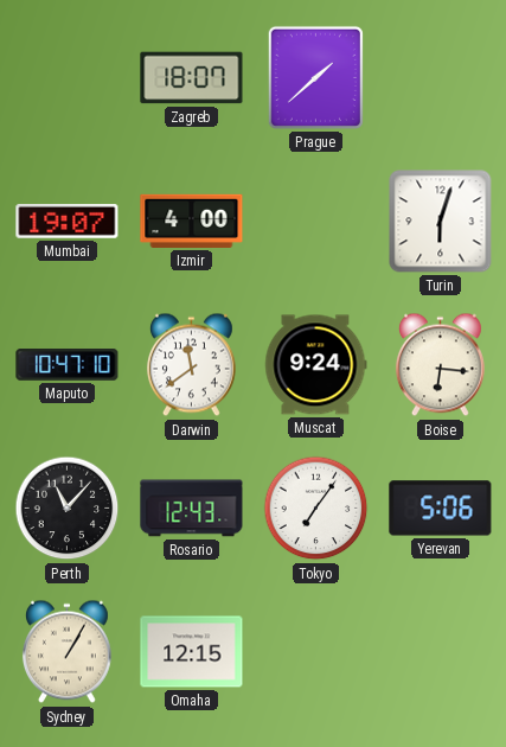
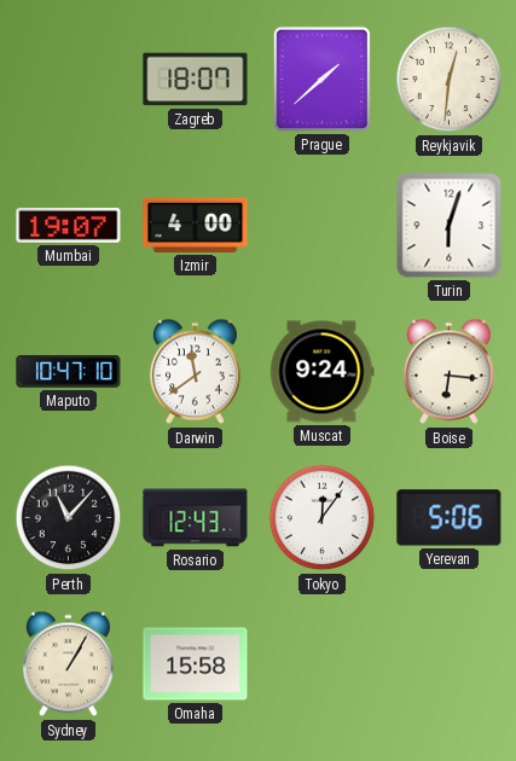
Reykjavik: none -> 12:31 (450, 80)
Tokyo: 7:06 -> 12:06 (323, 518)
Omaha: 12:15 -> 15:58 (196, 664)
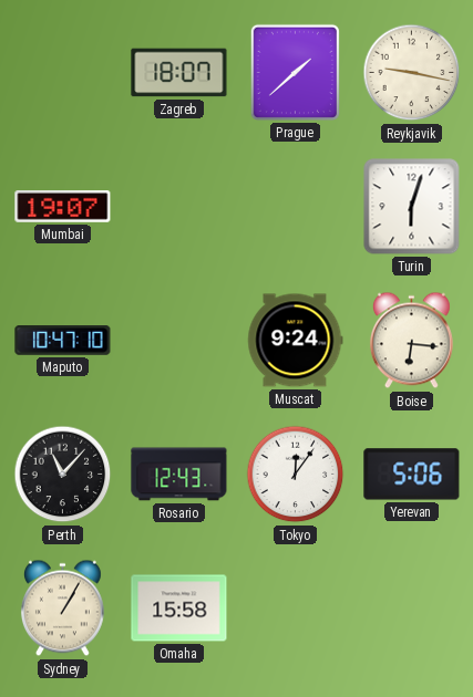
Reykjavik: 12:31 -> 9:17 (412, 73)
Izmir: 4:00 -> none (196, 225)
Darwin: 11:39 -> none (195, 372)
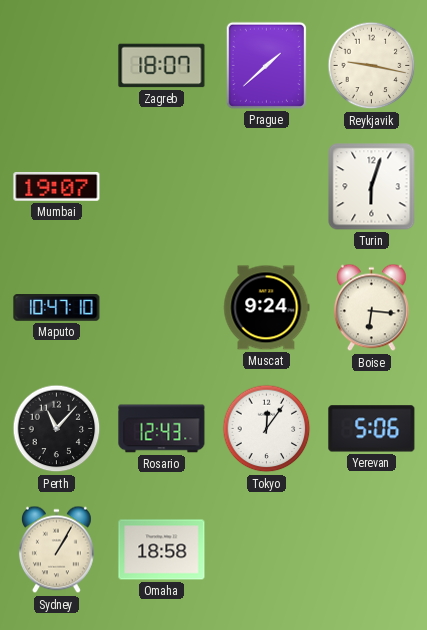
Omaha: 15:58 -> 18:58 (162, 550)
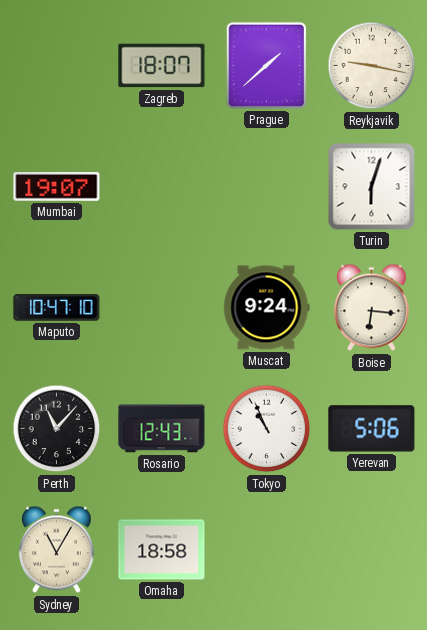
Tokyo: 12:06 -> 10:56 (267, 429)
Sydney: 1:05 -> 11:05 (56, 550)
